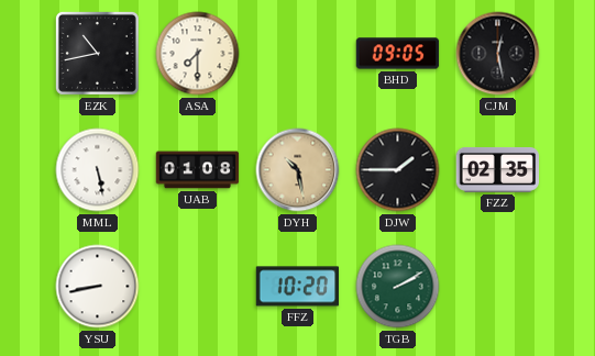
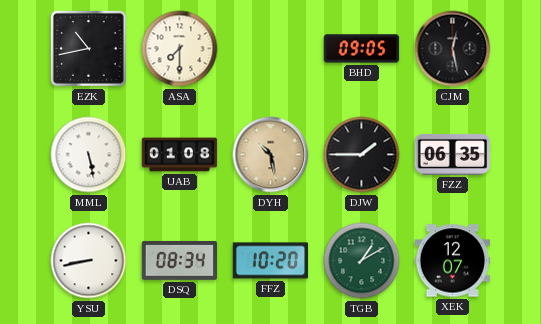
FZZ: 02:35 -> 06:35 (453, 154)
DSQ: none -> 08:34 (180, 261)
TGB: 2:10 -> 1:10 (362, 261)
XEK: none -> 12:07 (453, 261)
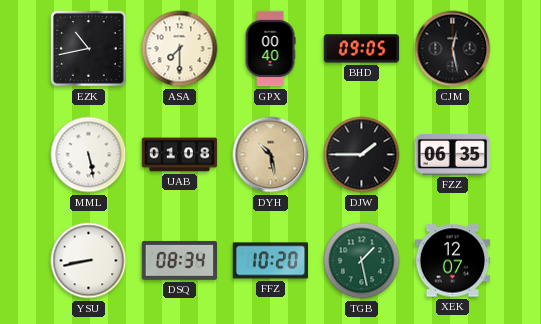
GPX: none -> 00:40 (270, 49)
TGB: 1:10 -> 1:28 (362, 261)
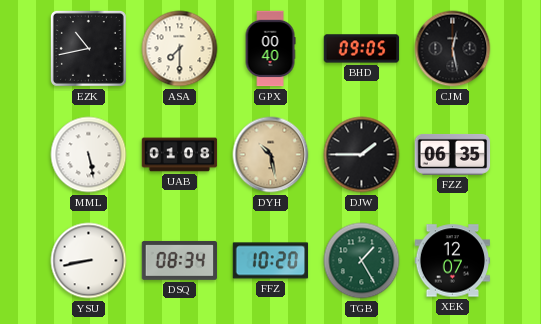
TGB: 1:28 -> 1:25 (362, 261)
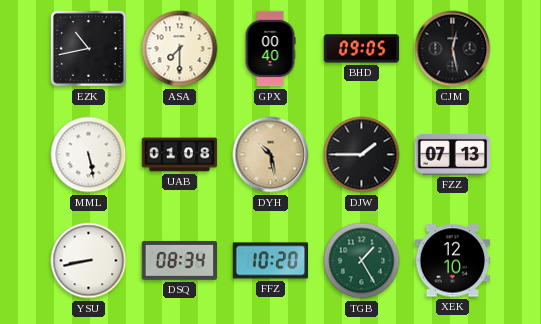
FZZ: 06:35 -> 07:13 (453, 154)
XEK: 12:07 -> 12:10 (453, 261)
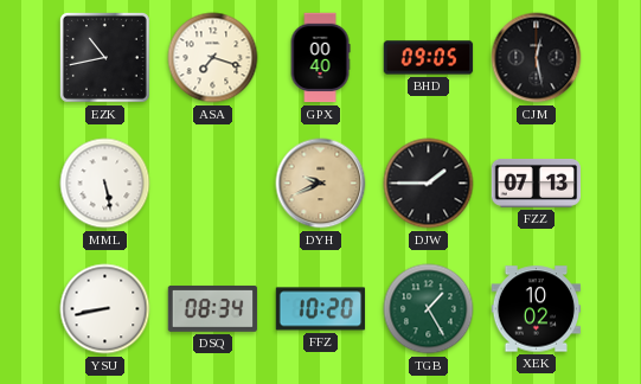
ASA: 7:30 -> 7:18 (213, 58)
UAB: 01:08 -> none (180, 155)
DYH: 10:28 -> 9:41 (321, 184)
XEK: 12:10 -> 10:02 (537, 309)
